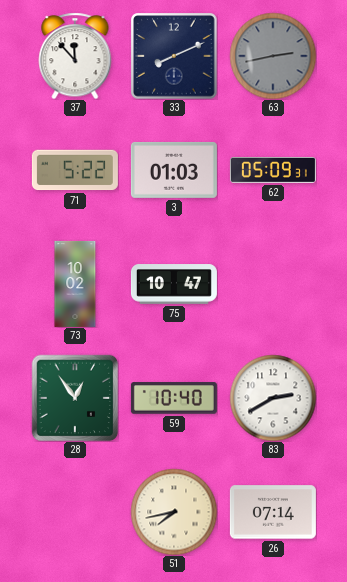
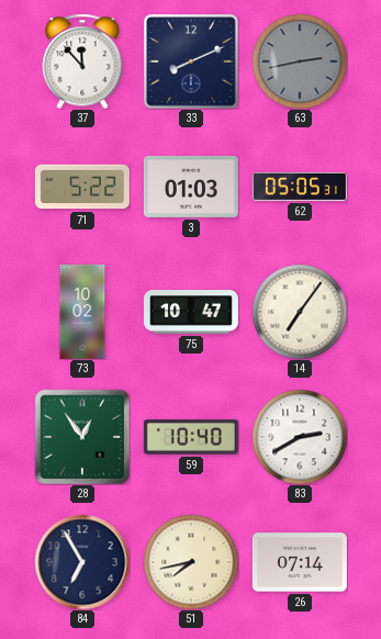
62: 05:09 -> 05:05 (300, 187)
14: none -> 7:06 (300, 312)
84: none -> 6:55 (82, 562)
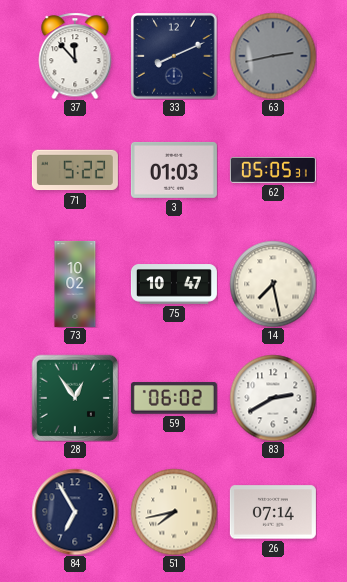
14: 7:06 -> 7:28 (273, 284)
59: 10:40 -> 06:02 (174, 398)
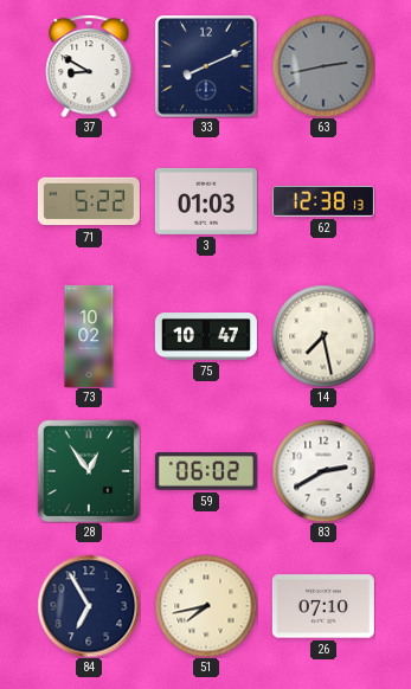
37: 11:53 -> 8:50 (89, 66)
62: 05:05 -> 12:38 (323, 201)
26: 07:14 -> 07:10 (323, 606)
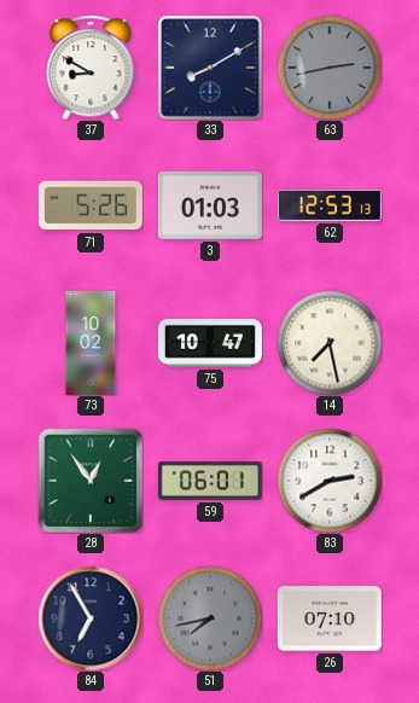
33: 8:11 -> 8:10 (210, 68)
71: 5:22 -> 5:26 (91, 205)
62: 12:38 -> 12:53 (330, 205)
59: 06:02 -> 06:01 (210, 481)
51 dial: cream -> grey (210, 618)
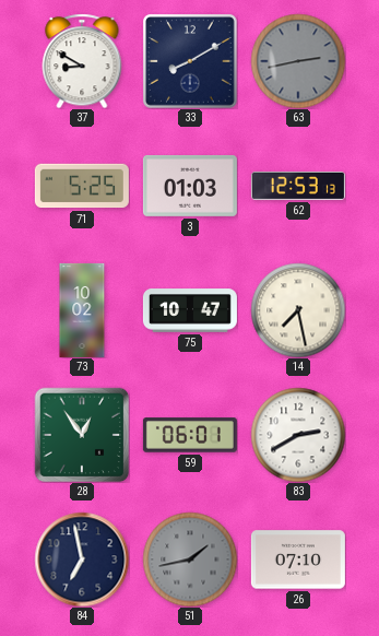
71: 5:26 -> 5:25 (82, 186)
84: 6:55 -> 6:58 (82, 560)
51: 7:43 -> 1:43 (190, 560)
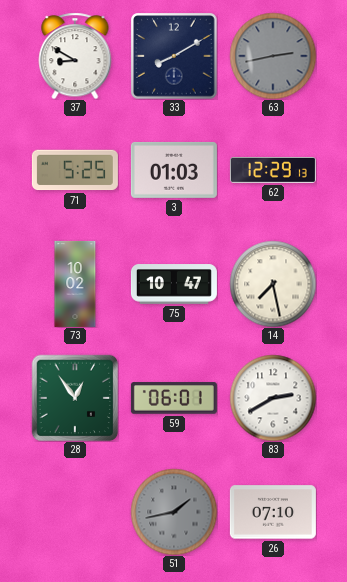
62: 12:53 -> 12:29 (273, 170)
84: 6:58 -> none (82, 560)
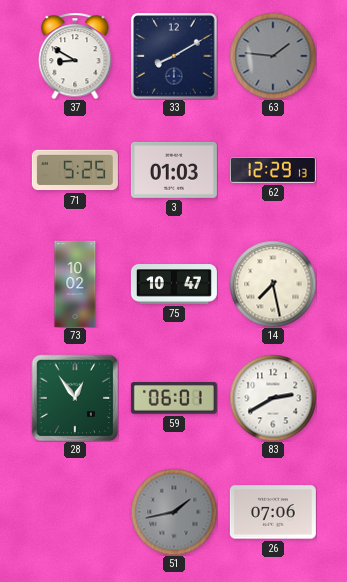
63: 2:43 -> 1:46 (273, 56)
26: 07:10 -> 07:06 (273, 512)
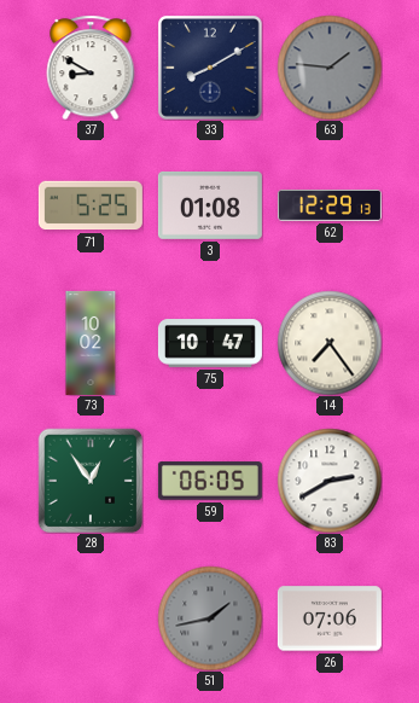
3: 01:03 -> 01:08 (210, 205)
14: 7:28 -> 7:24 (330, 343)
59: 06:01 -> 06:05 (210, 481)
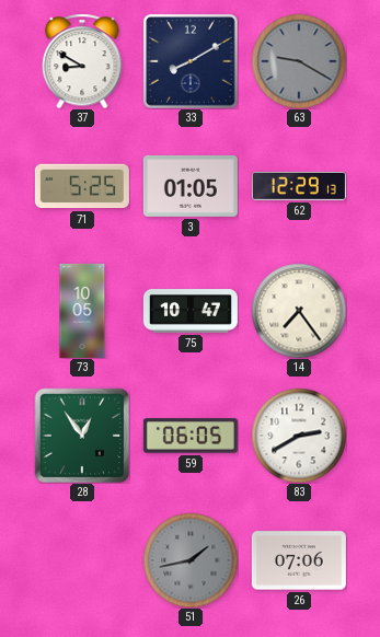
63: 1:46 -> 9:20 (299, 61)
3: 01:08 -> 01:05 (191, 186)
73: 10:02 -> 10:05 (82, 311)
